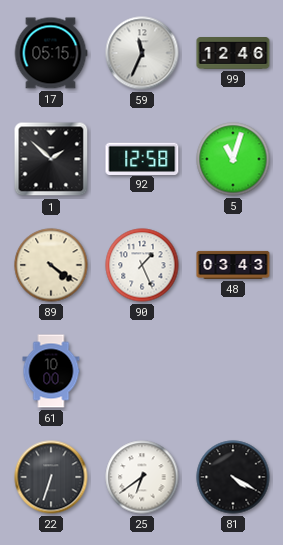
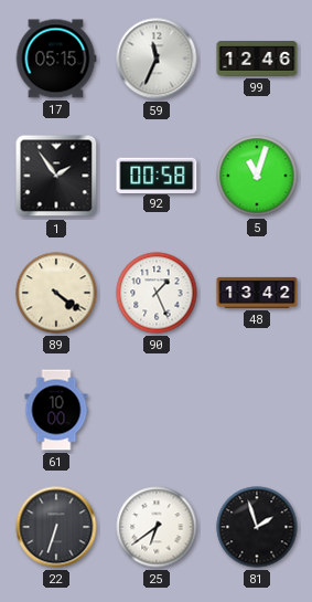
1: 1:52 -> 1:54 (56, 176)
92: 12:58 -> 00:58 (157, 175)
48: 03:43 -> 13:42 (257, 293)
81: 4:20 -> 1:57 (257, 527)
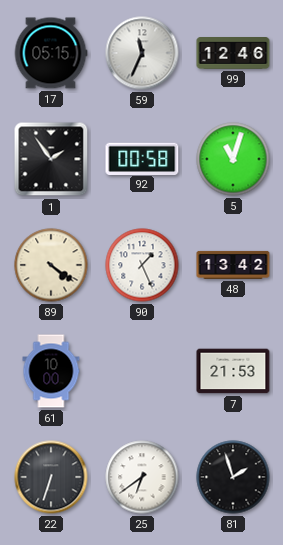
7: none -> 21:53 (233, 371)
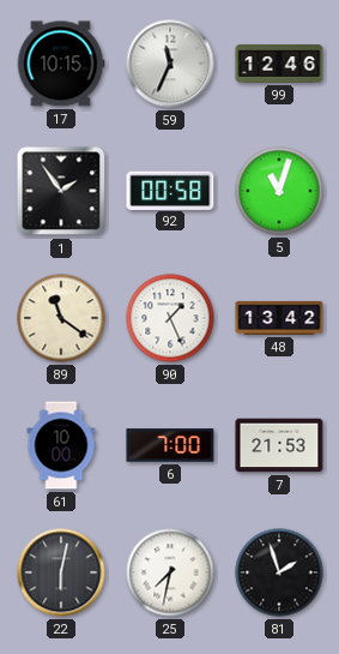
17: 05:15 -> 10:15 (61, 64)
89: 4:21 -> 11:21 (61, 318)
6: none -> 7:00 (170, 445)
22: 6:33 -> 6:02 (61, 572)
25: 6:39 -> 7:32 (170, 572)
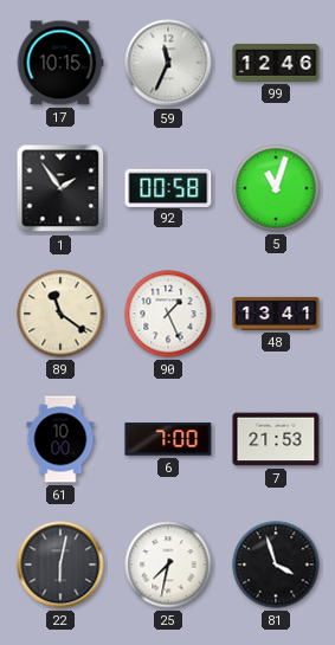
48: 13:42 -> 13:41 (276, 314)
81: 1:57 -> 3:57 (276, 565)
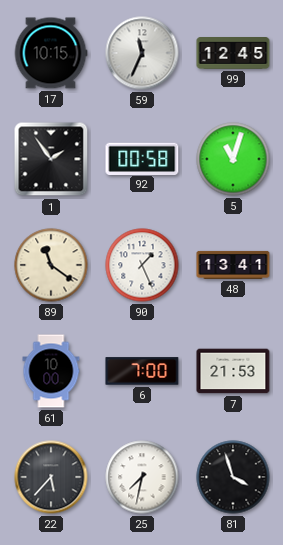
99: 12:46 -> 12:45 (233, 54)
22: 6:02 -> 5:37 (51, 477)
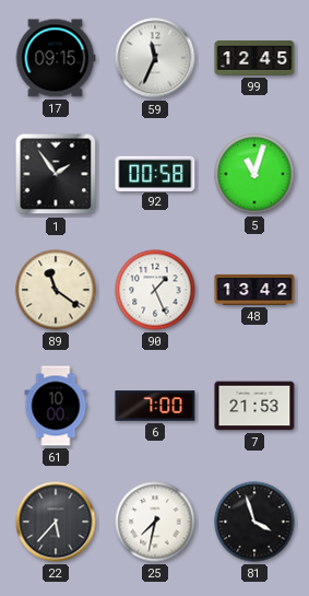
17: 10:15 -> 09:15 (56, 58)
48: 13:41 -> 13:42 (254, 290)
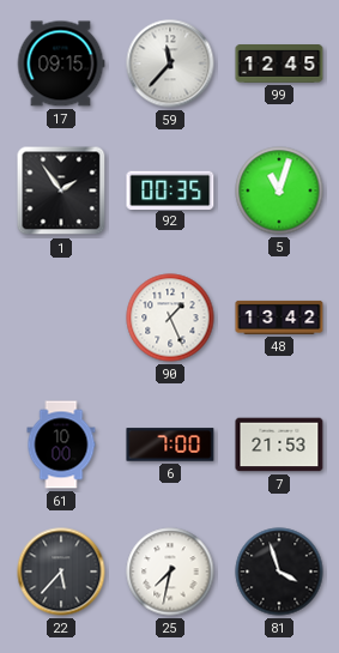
59: 11:34 -> 11:37 (170, 64)
92: 00:58 -> 00:35 (170, 189)
89: 11:21 -> none (56, 290)
